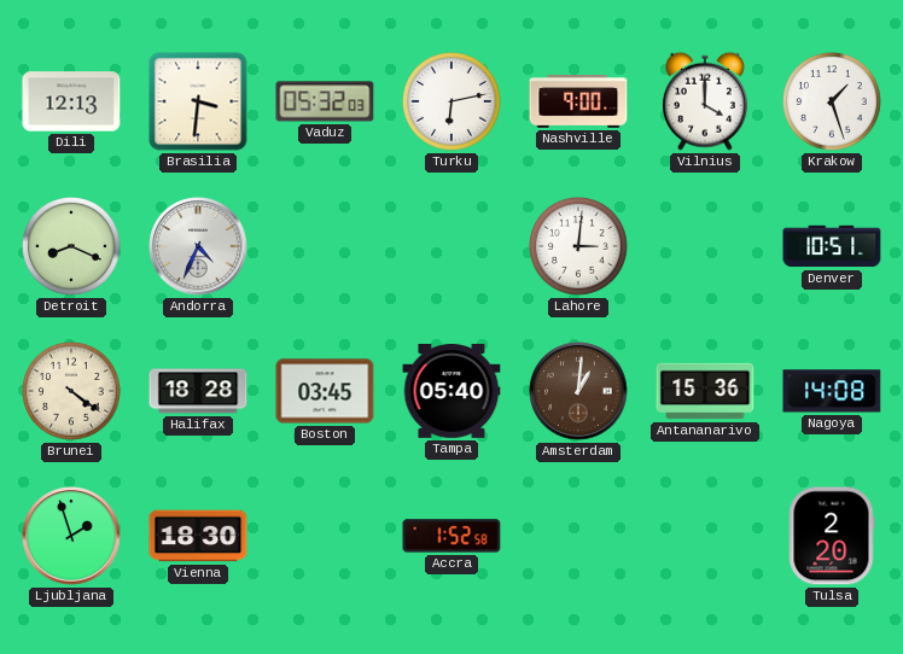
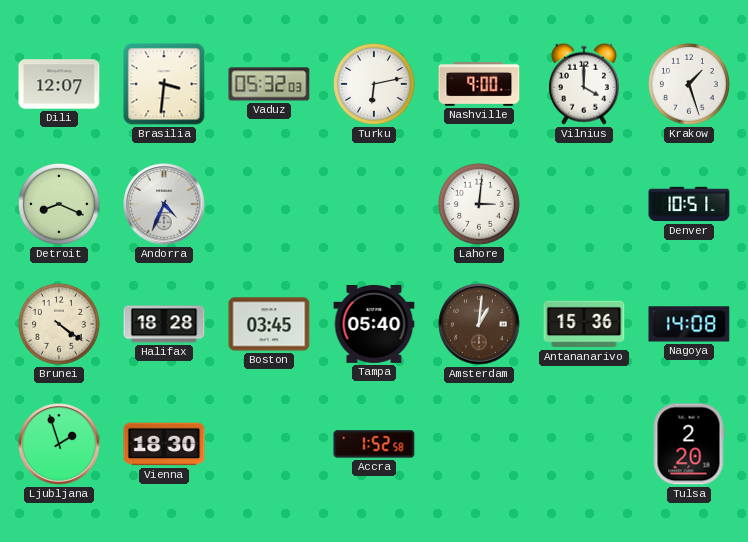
Dili: 12:13 -> 12:07 (59, 84)
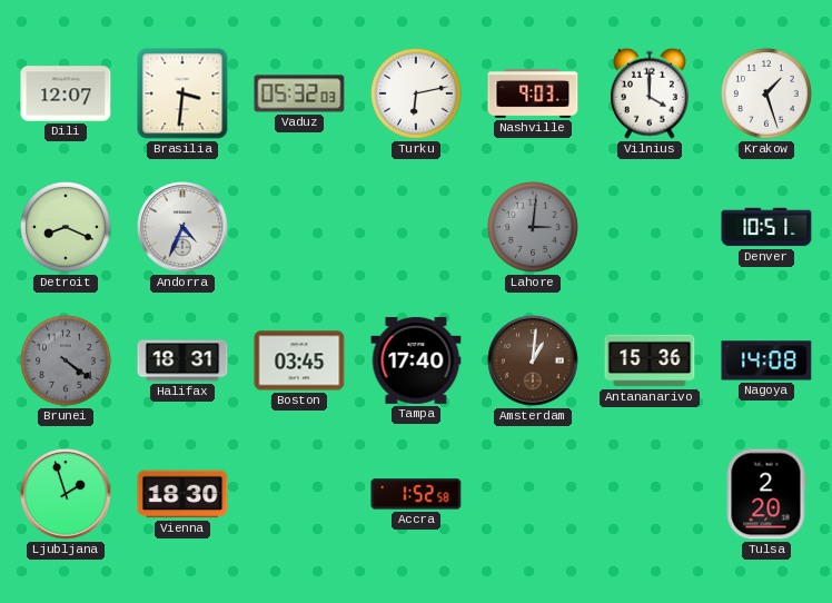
Nashville: 9:00 -> 9:03 (533, 95)
Lahore dial: white -> grey (534, 228)
Brunei dial: cream -> grey (67, 362)
Halifax: 18:28 -> 18:31 (182, 360)
Tampa: 05:40 -> 17:40 (416, 360)
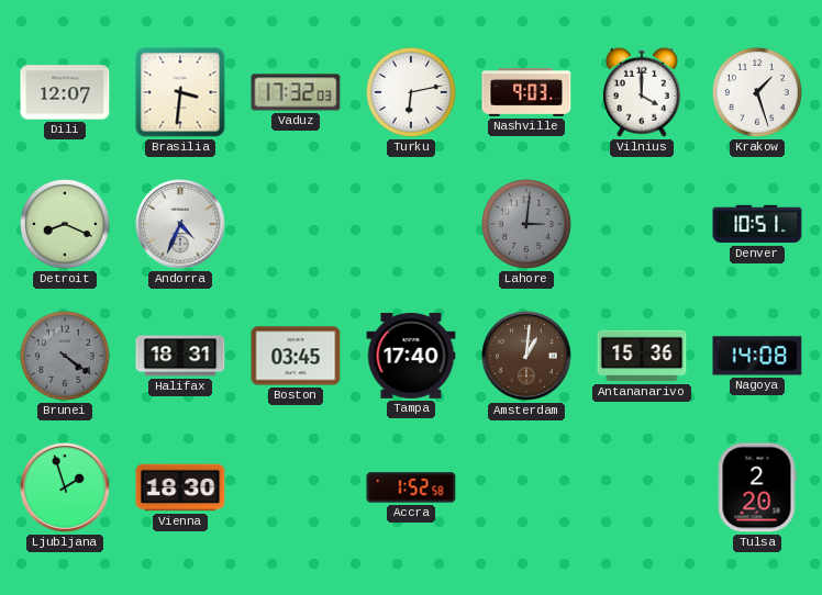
Vaduz: 05:32 -> 17:32 (296, 92)
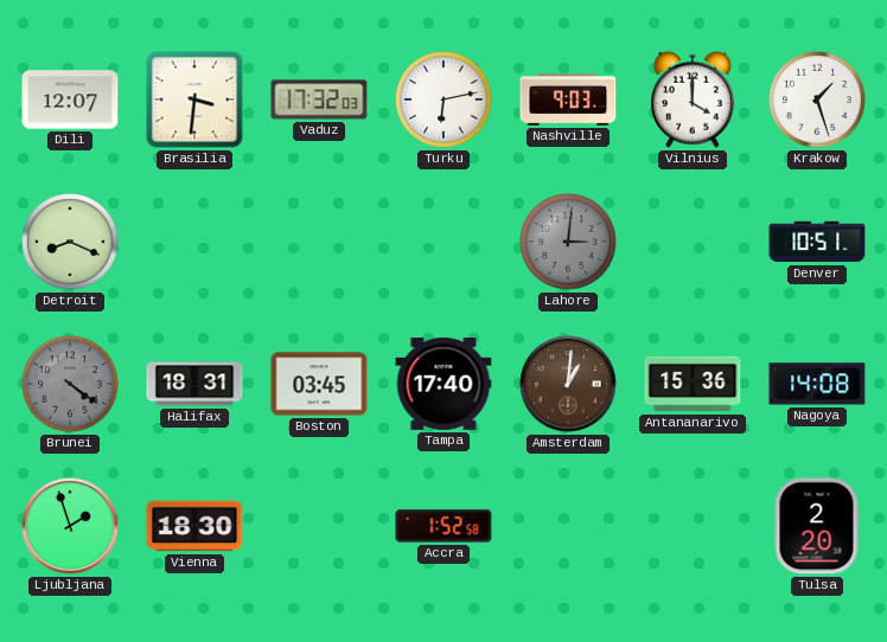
Andorra: 4:34 -> none (180, 224)
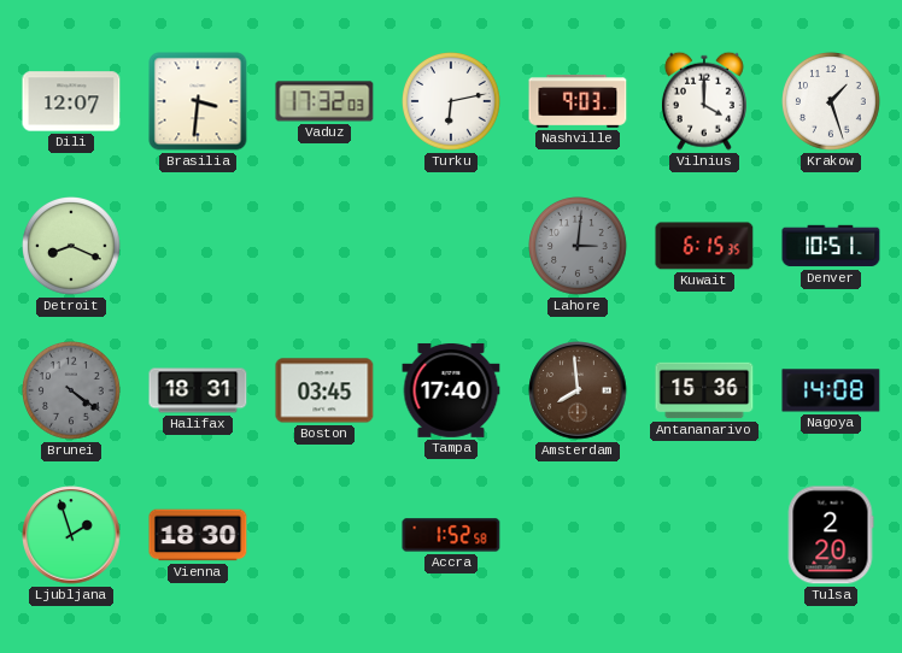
Kuwait: none -> 6:15 (704, 246)
Amsterdam: 1:01 -> 7:59 (578, 390)
